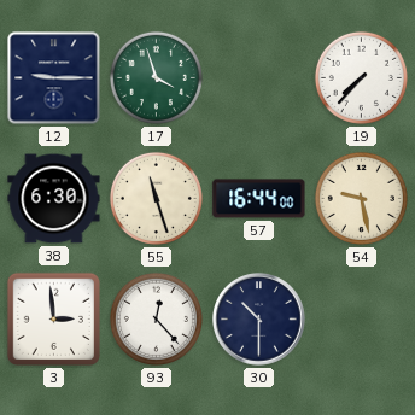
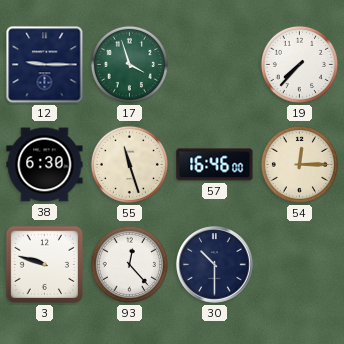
57: 16:44 -> 16:46 (215, 165)
54: 9:28 -> 12:15 (299, 164)
3: 2:59 -> 9:48 (44, 264)
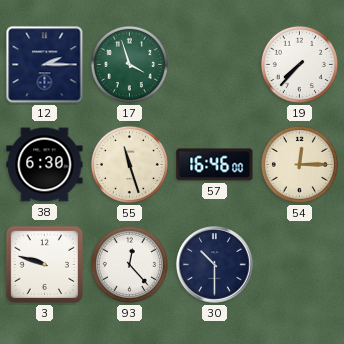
12: 9:15 -> 2:15 (45, 65)
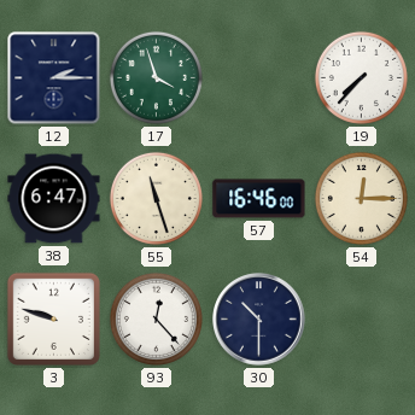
38: 6:30 -> 6:47 (54, 199)
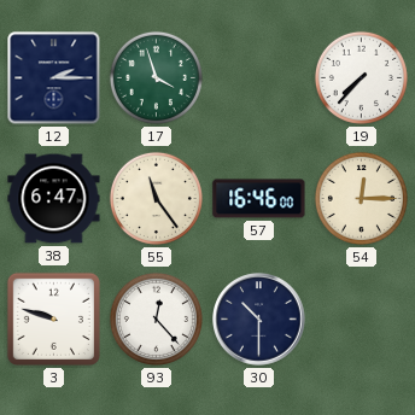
55: 11:27 -> 11:24 (156, 198)
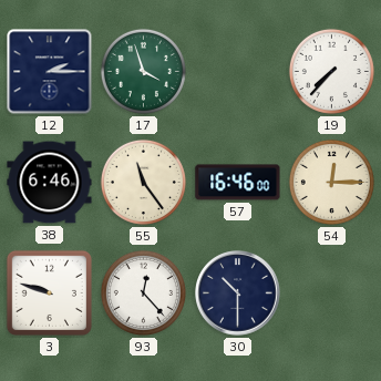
38: 6:47 -> 6:46 (50, 183)
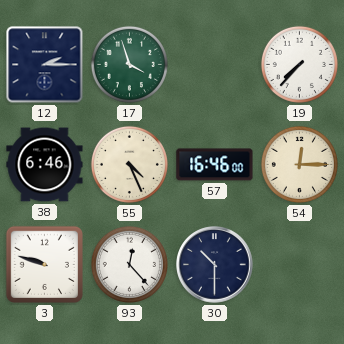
55: 11:24 -> 4:26 (129, 164)
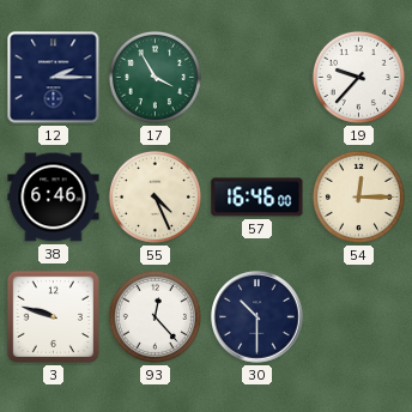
17: 3:57 -> 3:55 (154, 77)
19: 7:37 -> 9:37 (358, 77)
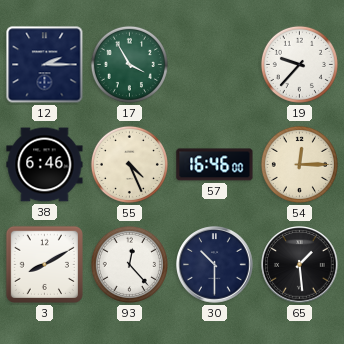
3: 9:48 -> 8:10 (44, 264)
65: none -> 1:29 (300, 265)
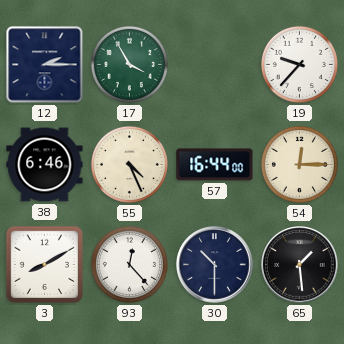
57: 16:46 -> 16:44 (215, 165)
